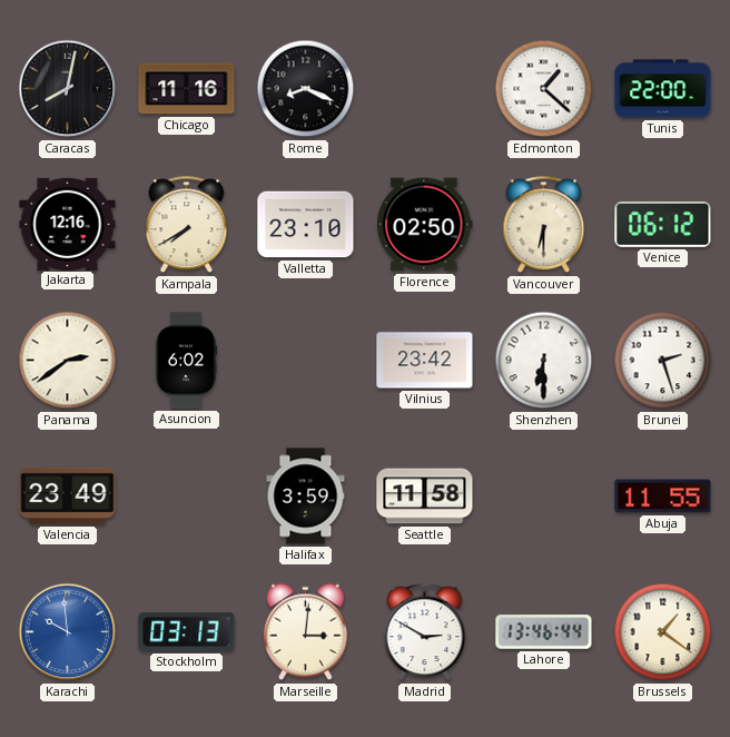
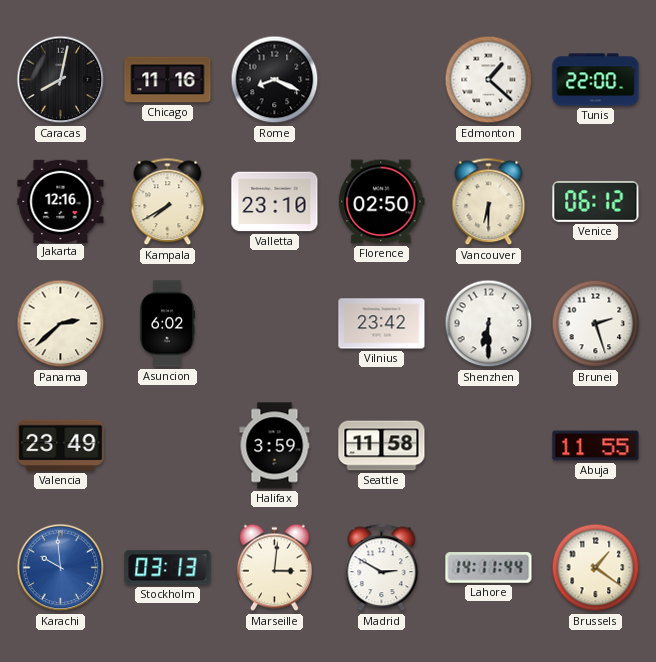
Panama: 2:39 -> 2:38 (61, 324)
Lahore: 13:46 -> 14:11 (489, 568)
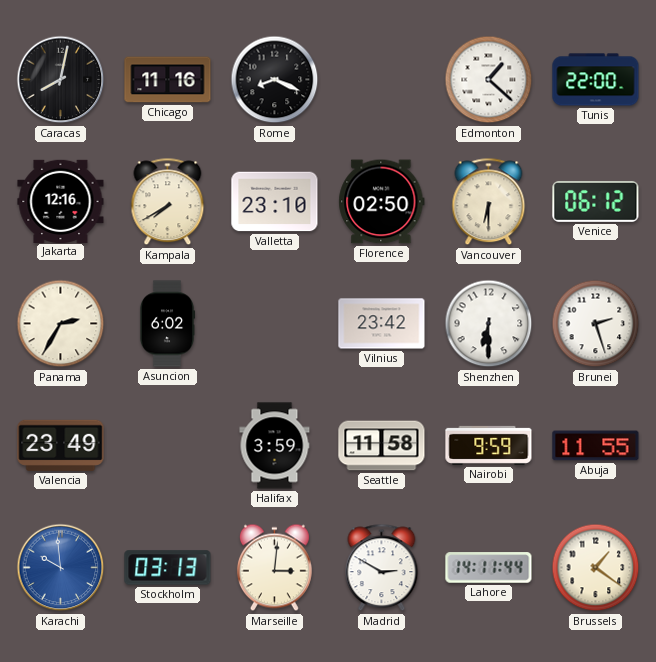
Panama: 2:38 -> 2:35 (61, 324)
Nairobi: none -> 9:59 (489, 445)
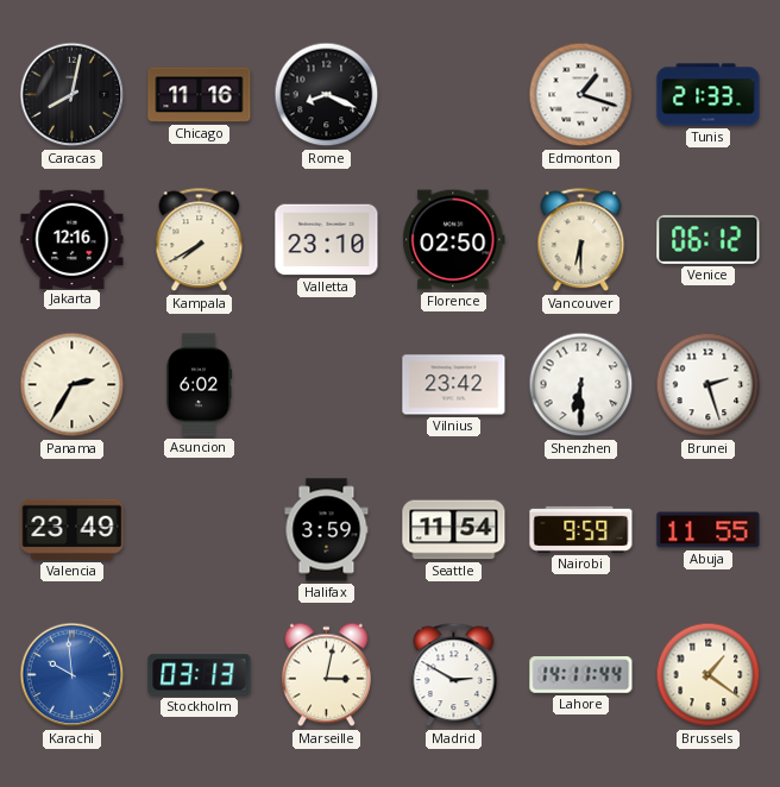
Edmonton: 1:22 -> 1:18 (581, 95)
Tunis: 22:00 -> 21:33 (709, 95)
Seattle: 11:58 -> 11:54 (454, 530)
Marseille: 3:01 -> 3:02 (326, 675)
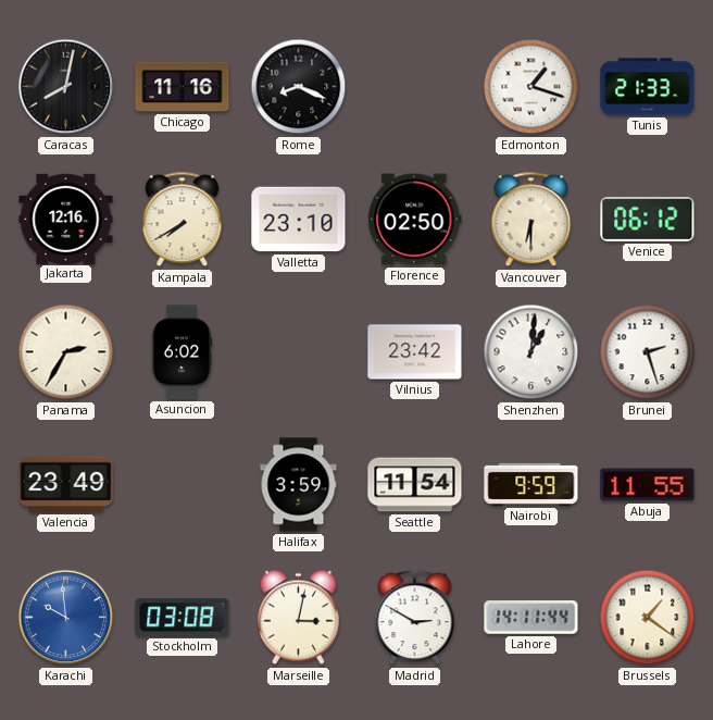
Shenzhen: 6:30 -> 1:01 (531, 352)
Stockholm: 03:13 -> 03:08 (183, 618)
